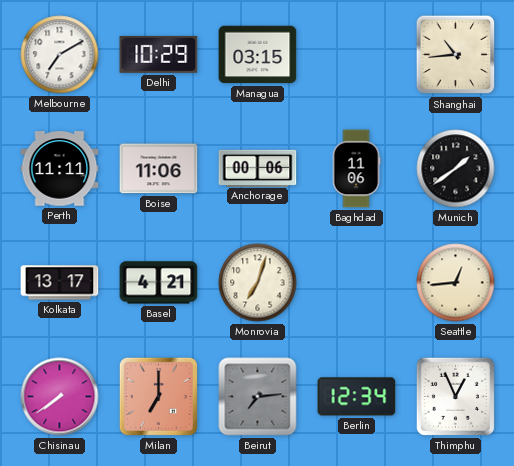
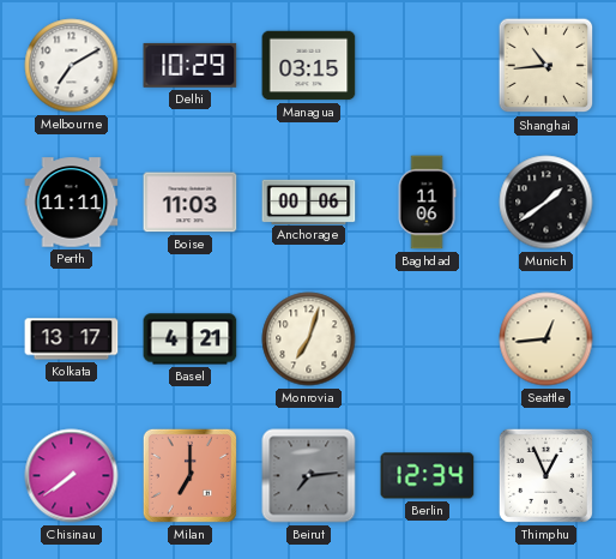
Boise: 11:06 -> 11:03 (191, 203)
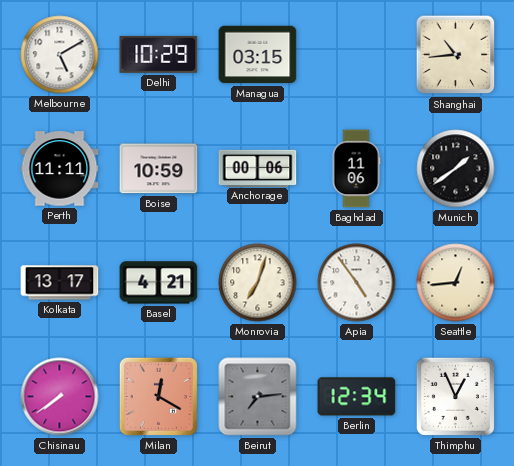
Melbourne: 7:10 -> 5:10 (60, 55)
Boise: 11:03 -> 10:59 (159, 169)
Apia: none -> 4:54 (357, 283)
Milan: 7:00 -> 12:20 (158, 396)
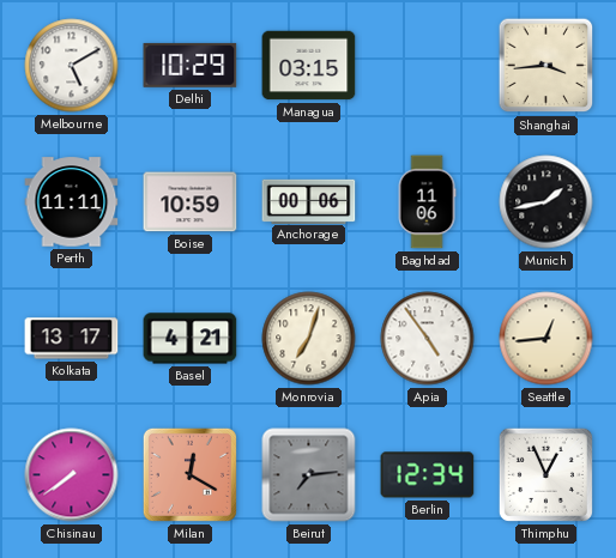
Shanghai: 10:44 -> 3:44 (546, 66)
Munich: 1:39 -> 1:43 (546, 202)
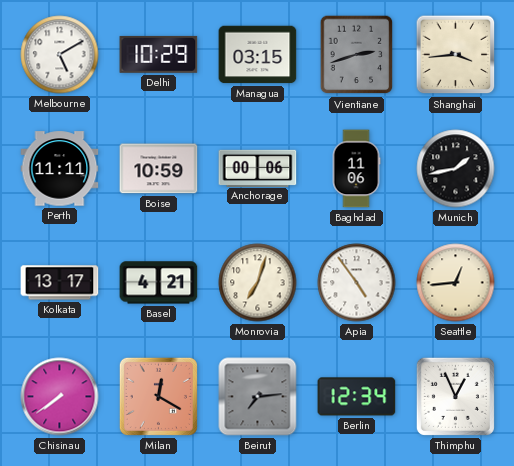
Vientiane: none -> 2:42 (357, 55)
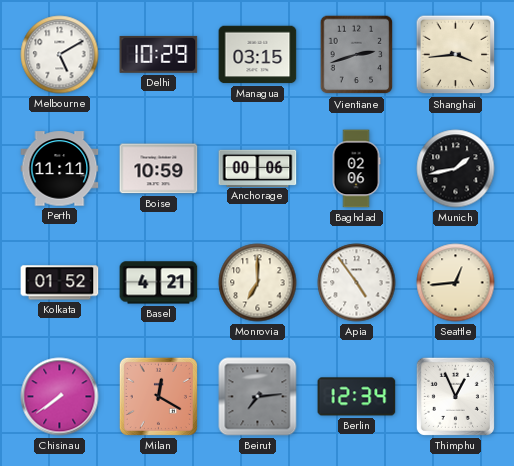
Baghdad: 11:06 -> 02:06 (356, 169)
Kolkata: 13:17 -> 01:52 (60, 283)
Monrovia: 7:03 -> 7:00 (258, 283)
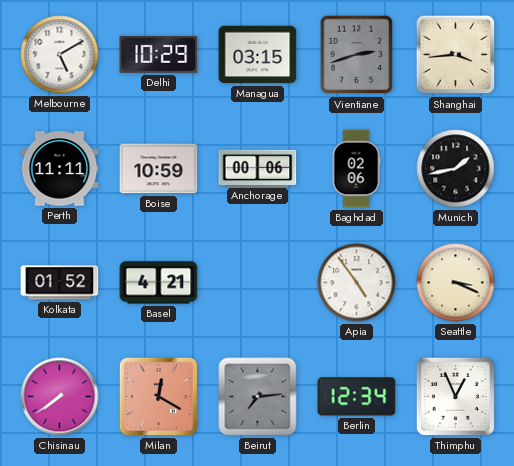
Monrovia: 7:00 -> none (258, 283)
Seattle: 12:44 -> 3:19 (456, 283)
